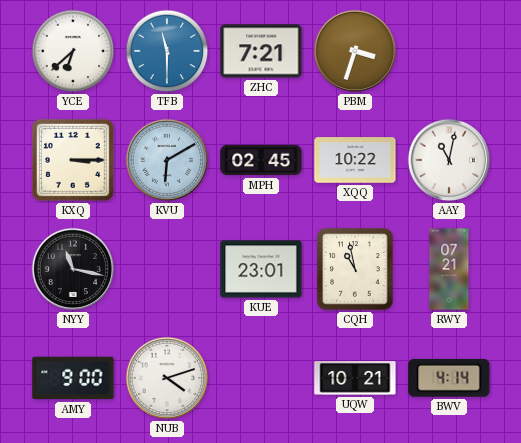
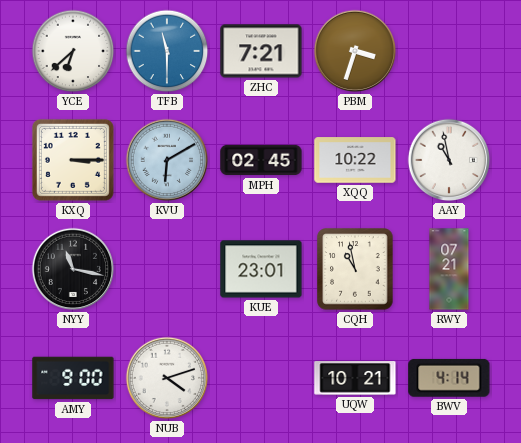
AAY: 11:02 -> 10:58 (449, 160)
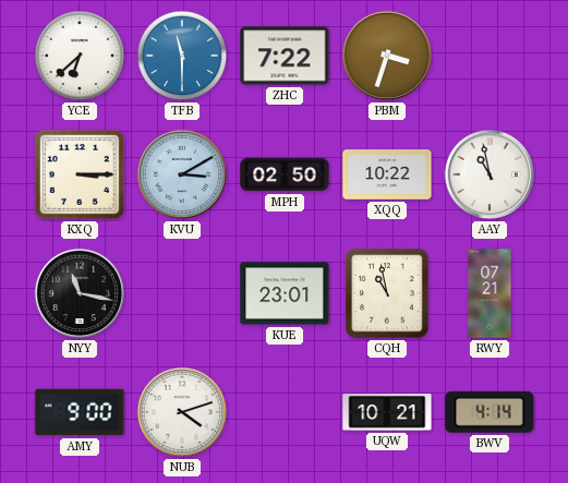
ZHC: 7:21 -> 7:22 (285, 56)
KVU: 6:10 -> 3:10 (182, 174)
MPH: 02:45 -> 02:50 (285, 174)
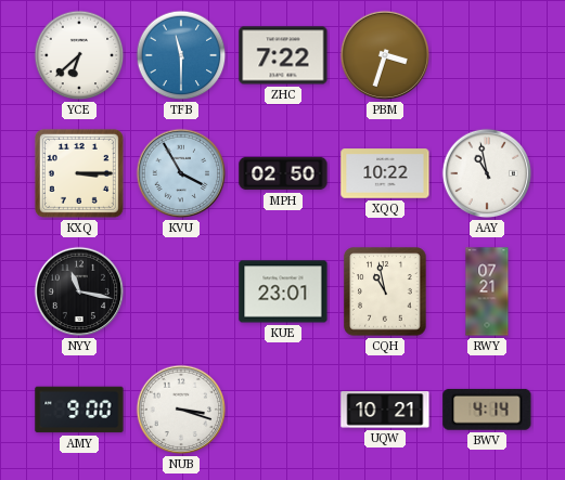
KVU: 3:10 -> 3:55 (181, 173)
NUB: 4:12 -> 3:18 (181, 410)
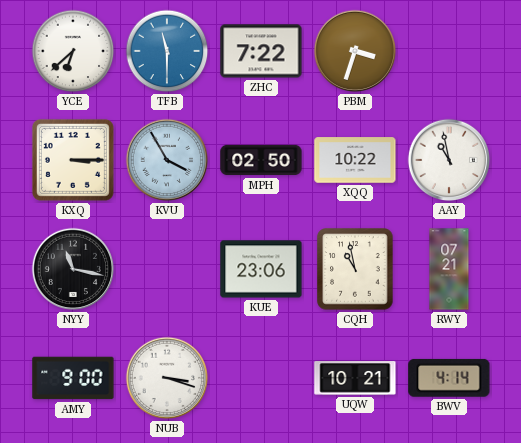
KUE: 23:01 -> 23:06 (261, 269)
